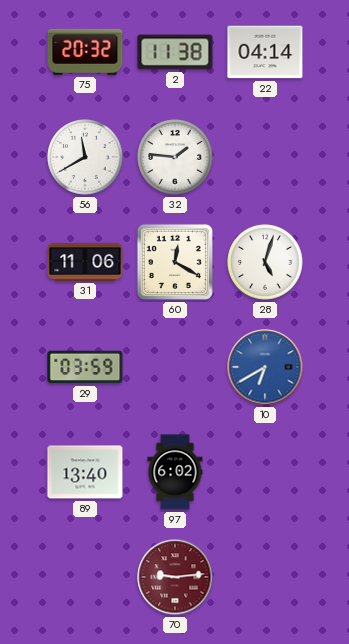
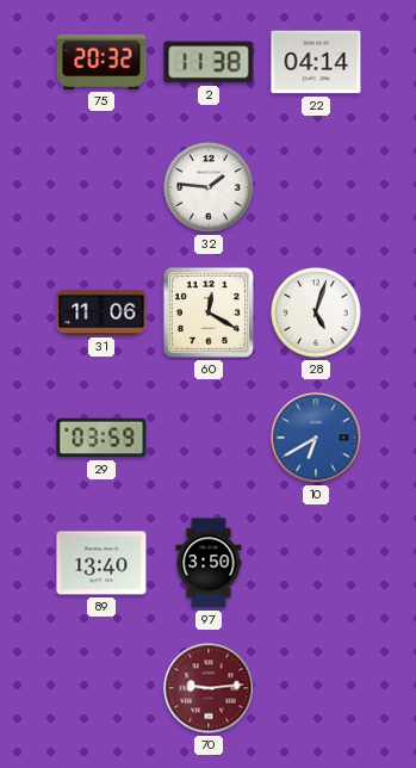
56: 11:40 -> none (85, 157)
97: 6:02 -> 3:50 (209, 563)
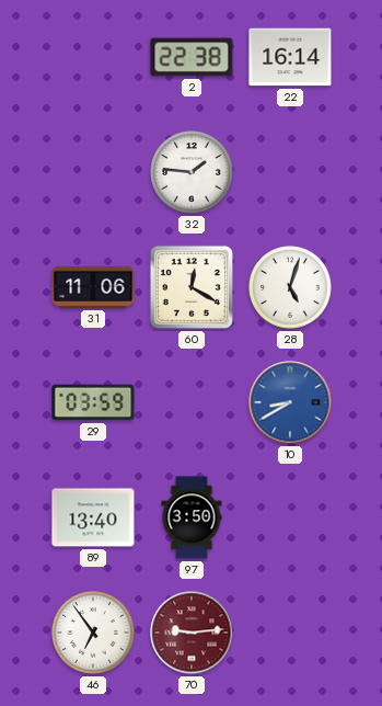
75: 20:32 -> none (101, 62)
2: 11:38 -> 22:38 (192, 57)
22: 04:14 -> 16:14 (290, 57)
10: 6:40 -> 8:40 (290, 402)
46: none -> 6:54 (93, 633)
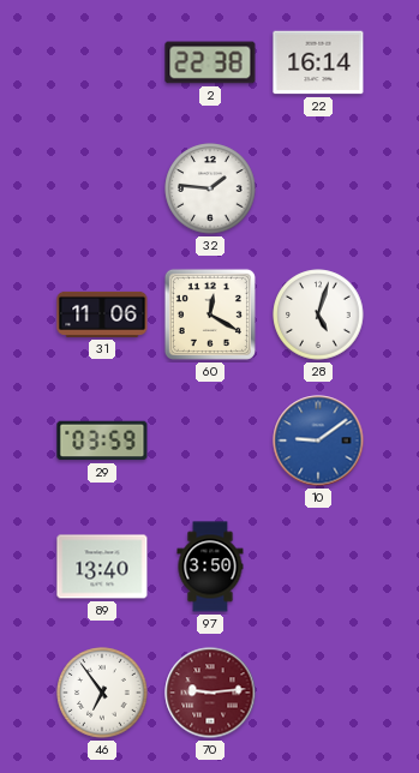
10: 8:40 -> 9:09 (318, 441)
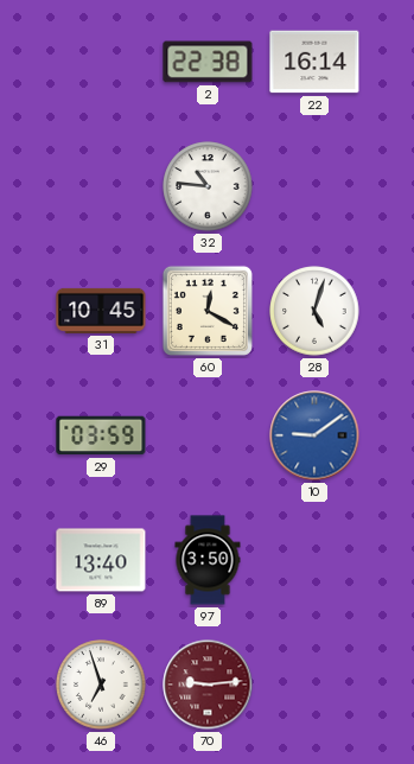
32: 1:46 -> 10:46 (208, 186)
31: 11:06 -> 10:45 (101, 311)
46: 6:54 -> 6:57 (101, 685)
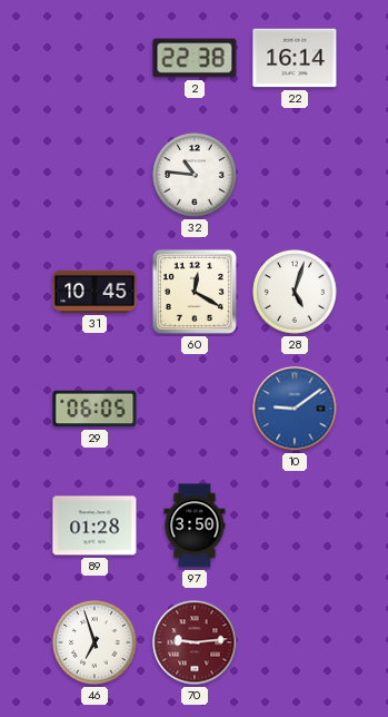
29: 03:59 -> 06:05 (94, 409)
89: 13:40 -> 01:28 (94, 526)
